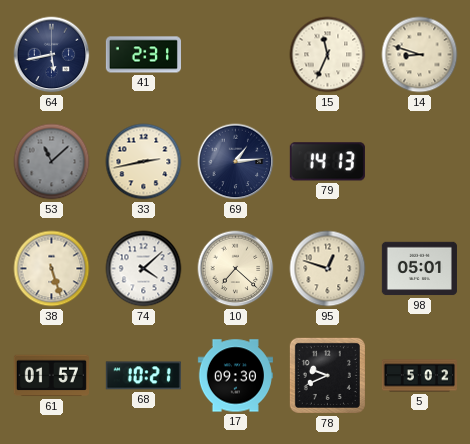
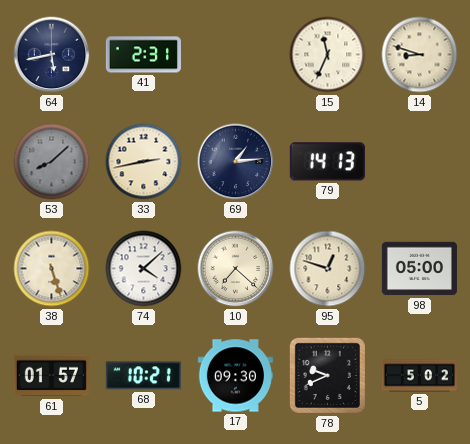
53: 11:08 -> 8:08 (52, 162)
98: 05:01 -> 05:00 (419, 269)
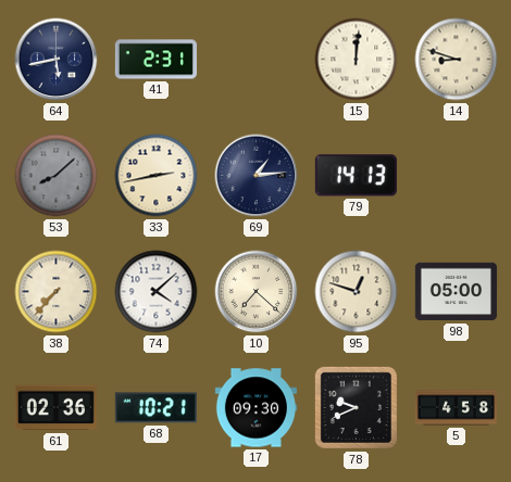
15: 11:34 -> 12:01 (357, 60)
38: 5:27 -> 7:37 (57, 292)
61: 01:57 -> 02:36 (55, 408)
5: 5:02 -> 4:58 (456, 408)
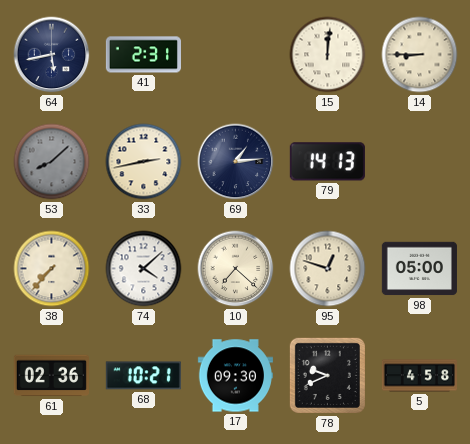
14: 8:48 -> 8:45 (420, 55)
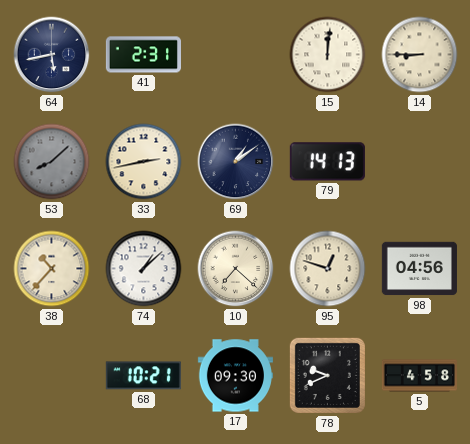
69: 1:14 -> 1:09 (236, 162)
38: 7:37 -> 10:37 (52, 269)
74: 4:08 -> 1:08 (144, 269)
98: 05:00 -> 04:56 (419, 269)
61: 02:36 -> none (51, 376)
